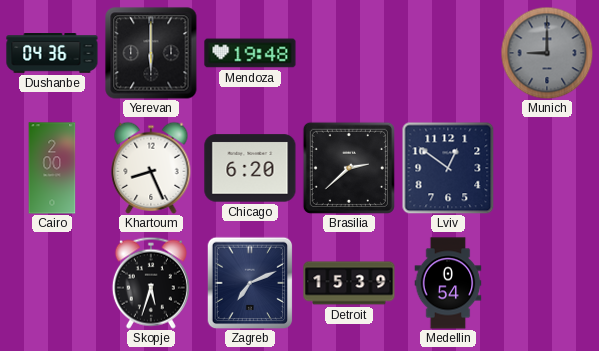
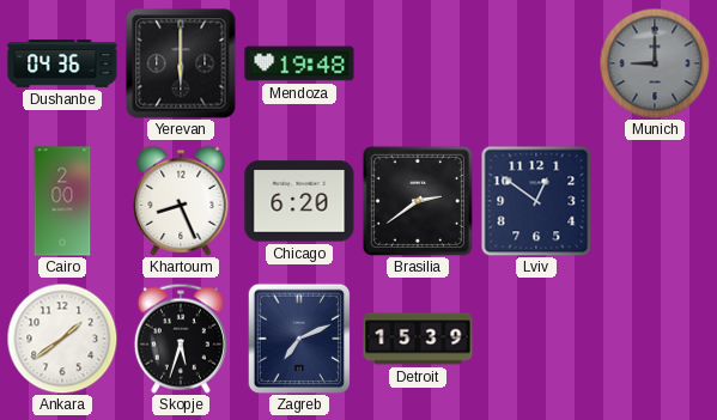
Brasilia: 2:38 -> 2:39 (418, 201)
Ankara: none -> 1:39 (62, 339)
Medellin: 0:54 -> none (448, 283)
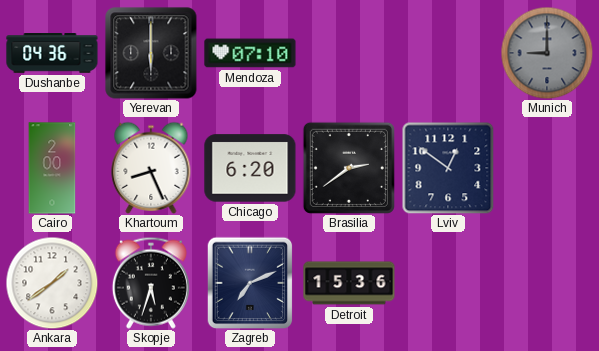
Mendoza: 19:48 -> 07:10 (250, 53)
Detroit: 15:39 -> 15:36 (349, 283)
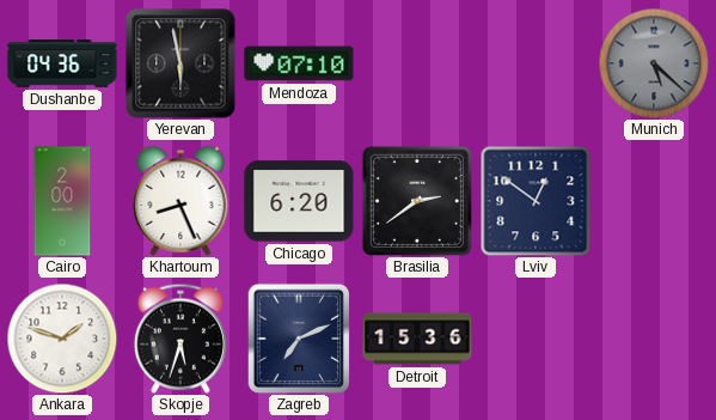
Yerevan: 6:00 -> 5:58 (180, 63)
Munich: 9:00 -> 5:22 (654, 63)
Ankara: 1:39 -> 1:48 (62, 339)
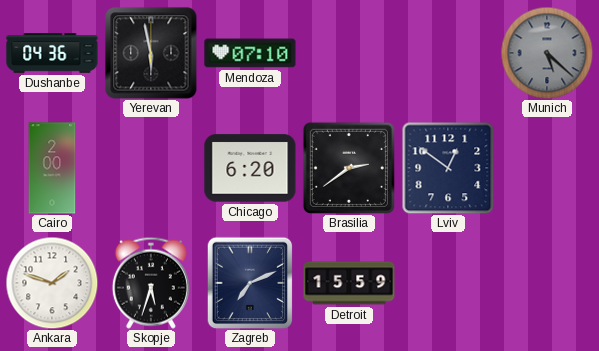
Khartoum: 8:26 -> none (180, 201)
Detroit: 15:36 -> 15:59 (349, 283)
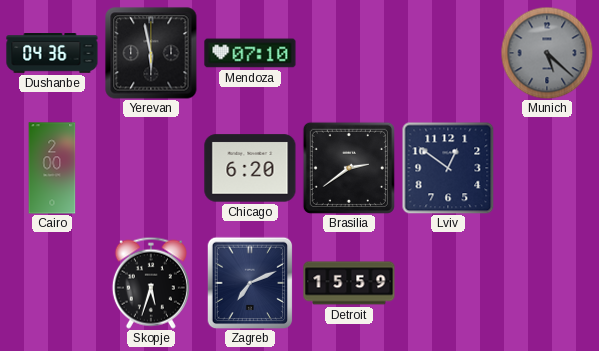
Ankara: 1:48 -> none (52, 283)
